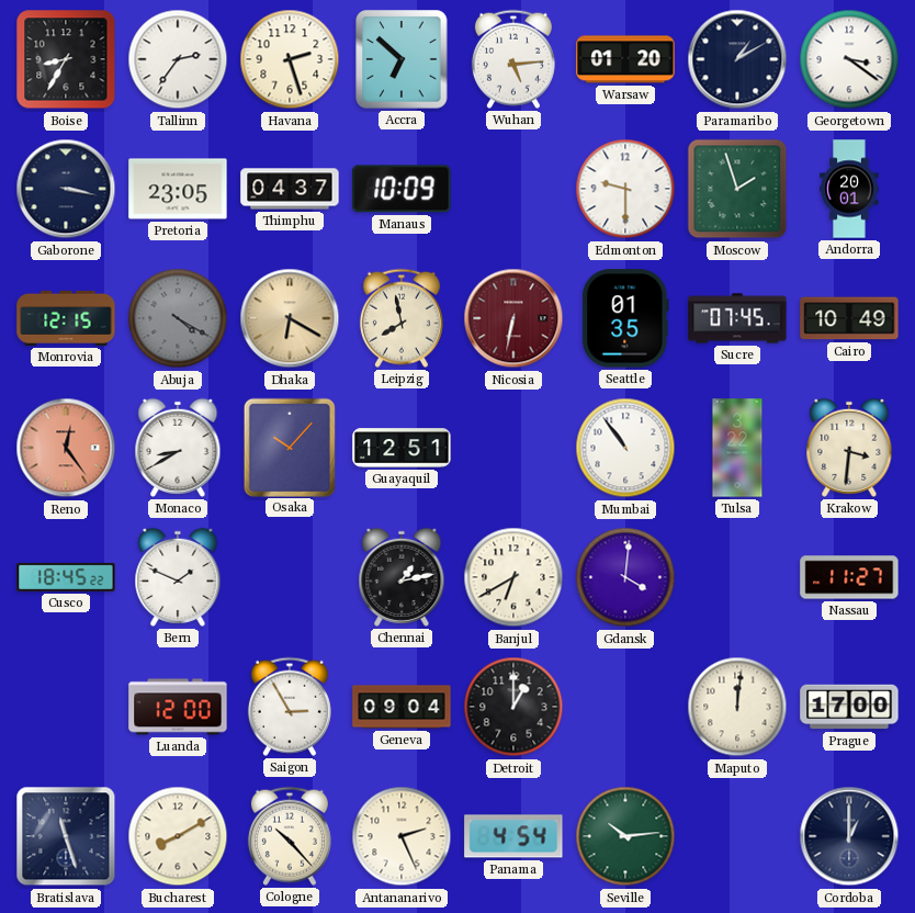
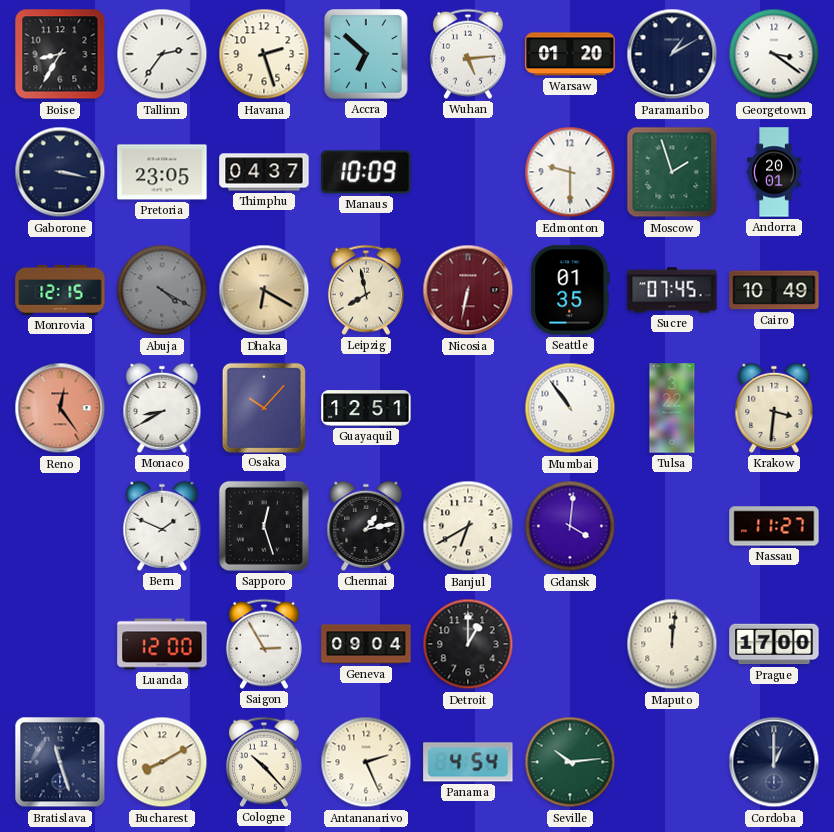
Cusco: 18:45 -> none (66, 577)
Sapporo: none -> 12:27 (264, 526)
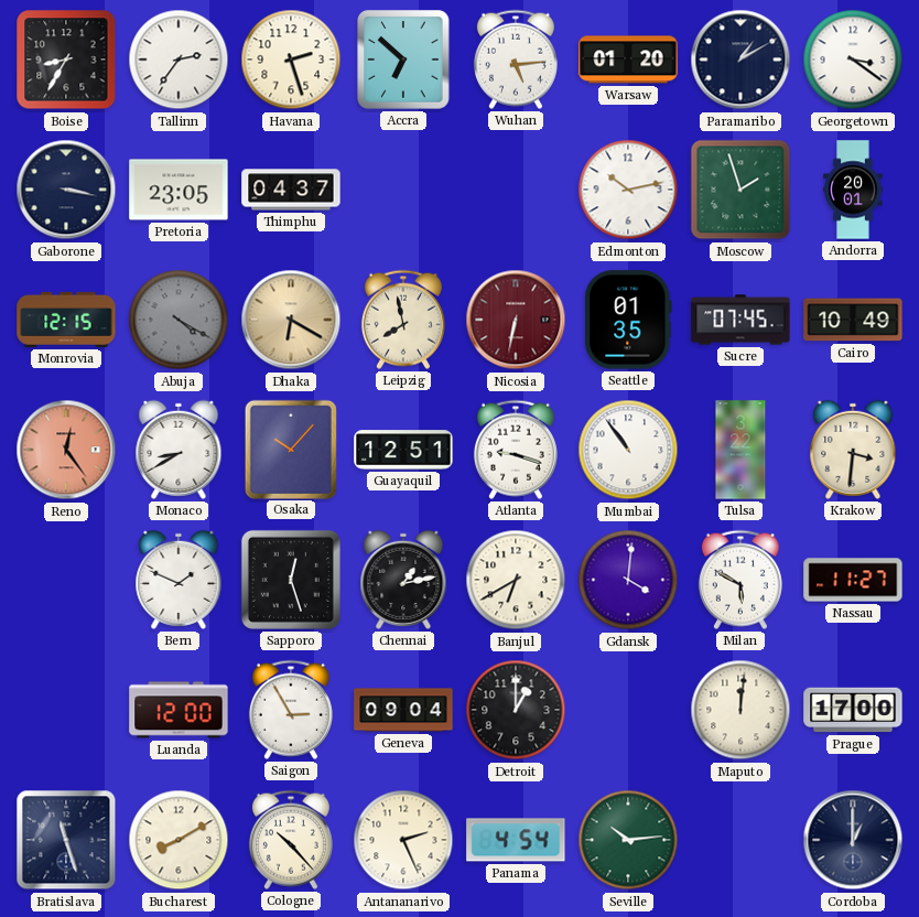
Manaus: 10:09 -> none (366, 172)
Edmonton: 9:30 -> 10:13 (628, 190)
Atlanta: none -> 9:18 (516, 450)
Milan: none -> 5:50 (740, 580)
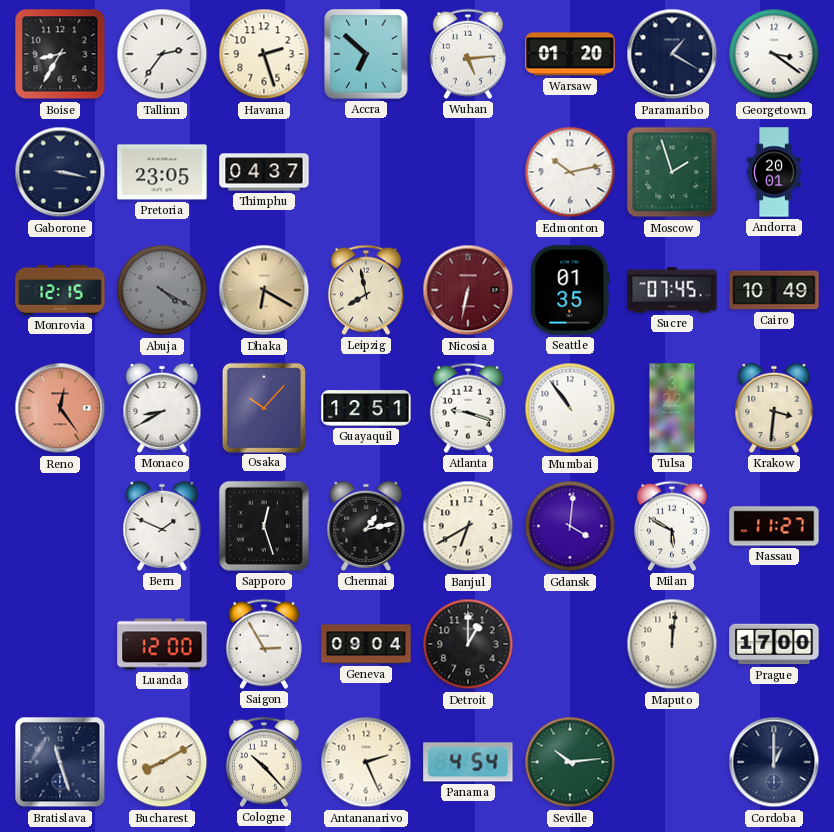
Paramaribo: 1:10 -> 1:20 (672, 54)
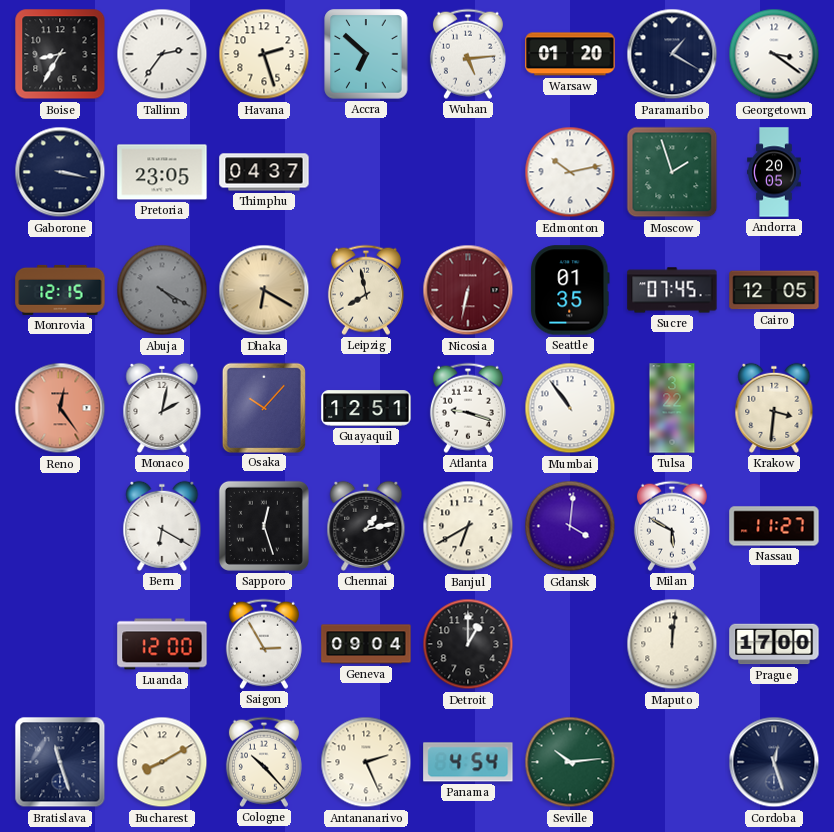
Andorra: 20:01 -> 20:05 (774, 172)
Cairo: 10:49 -> 12:05 (774, 290)
Monaco: 8:40 -> 2:02 (162, 408)
Bern: 1:49 -> 6:20 (162, 526)
Cordoba: 1:00 -> 12:27 (774, 762)
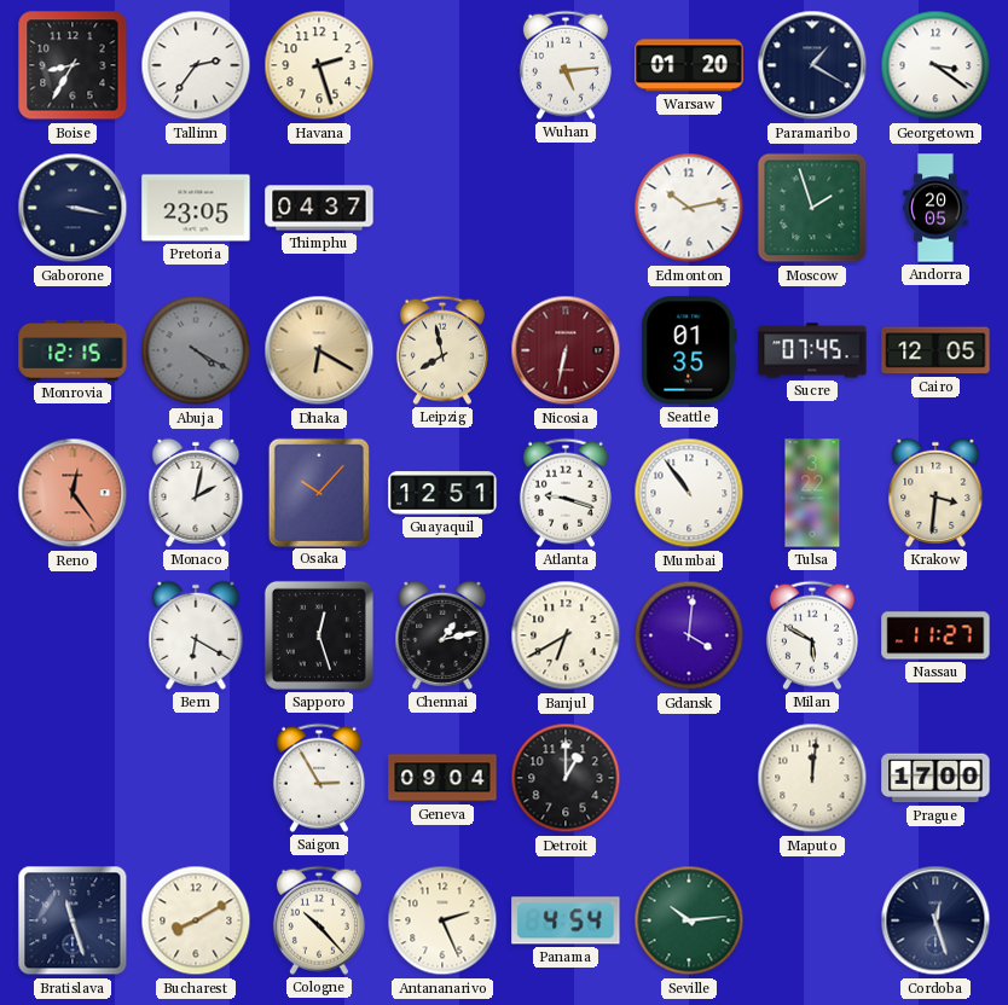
Accra: 6:52 -> none (366, 54)
Luanda: 12:00 -> none (162, 644)
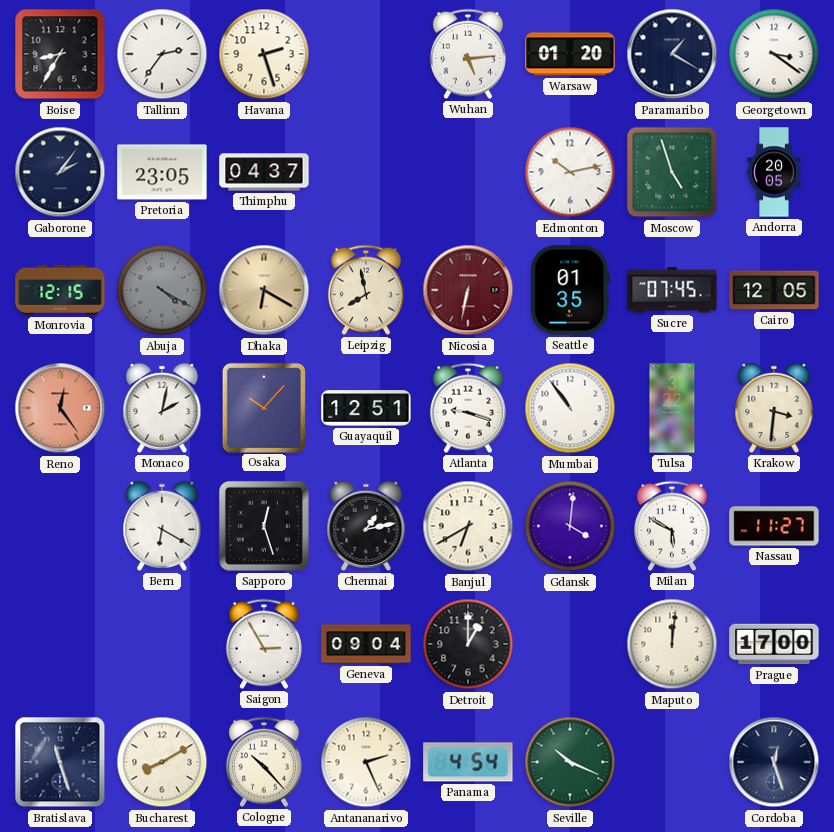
Gaborone: 3:17 -> 2:06 (60, 172)
Moscow: 1:57 -> 4:57 (672, 172)
Seville: 10:14 -> 10:19 (570, 762)
